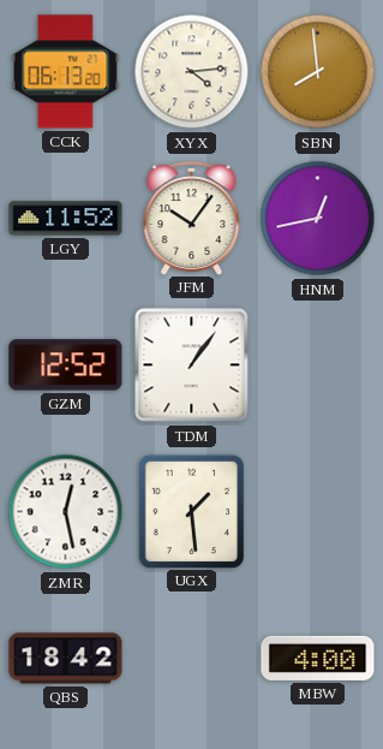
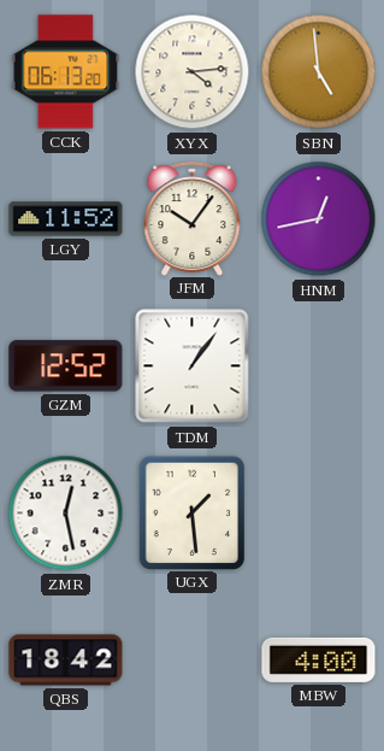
SBN: 7:59 -> 4:59 (319, 72)
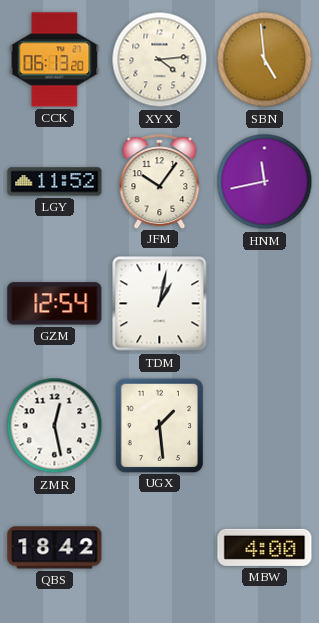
HNM: 12:43 -> 11:43 (265, 182)
GZM: 12:52 -> 12:54 (55, 304)
TDM: 1:06 -> 1:02 (160, 304)
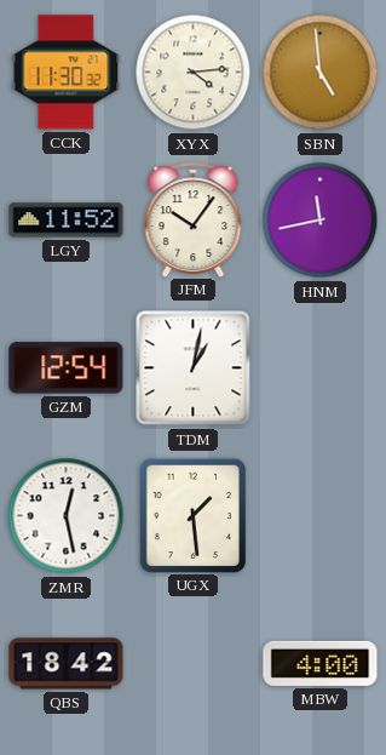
CCK: 06:13 -> 11:30 (67, 73)
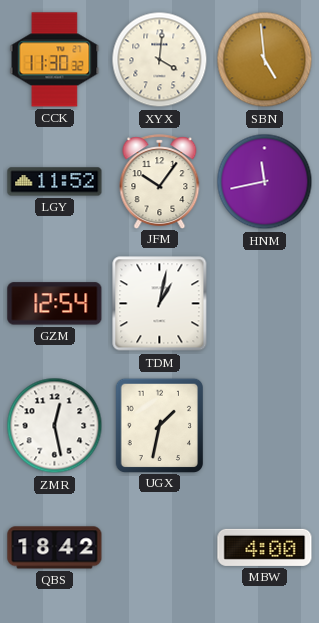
XYX: 4:14 -> 4:01 (160, 60)
UGX: 1:29 -> 1:32 (159, 425)
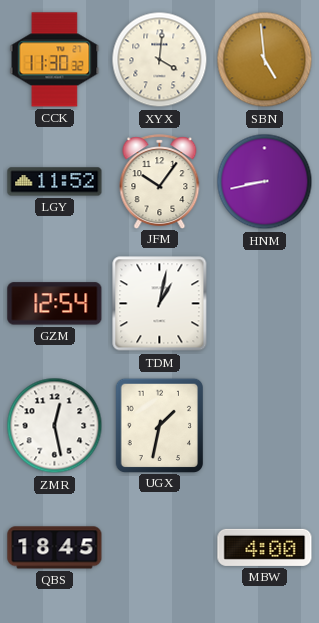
HNM: 11:43 -> 8:43 (265, 182)
QBS: 18:42 -> 18:45 (55, 548)
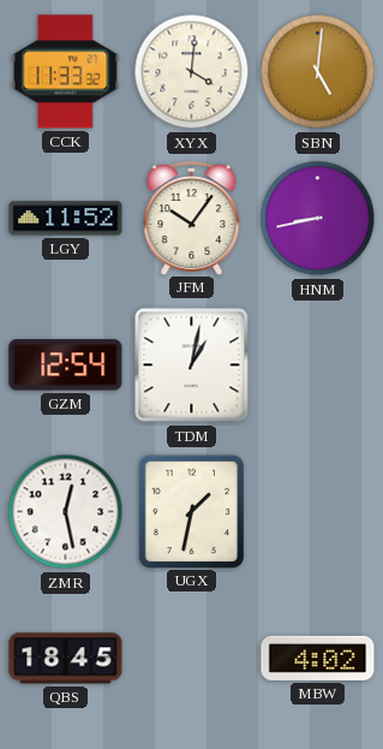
CCK: 11:30 -> 11:33 (66, 72)
SBN: 4:59 -> 5:01 (318, 72)
MBW: 4:00 -> 4:02 (318, 658)
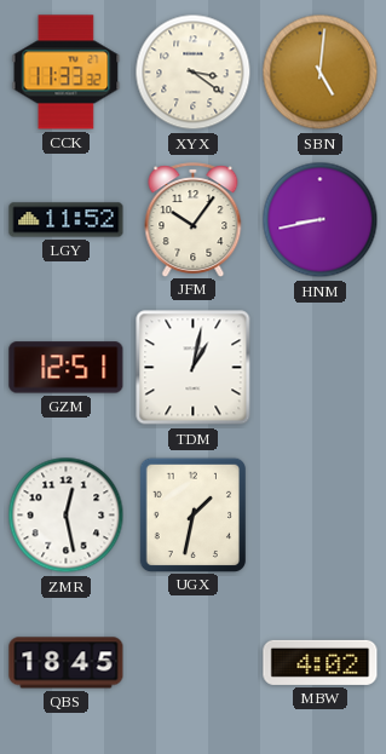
XYX: 4:01 -> 3:21 (194, 73)
GZM: 12:54 -> 12:51 (67, 368)
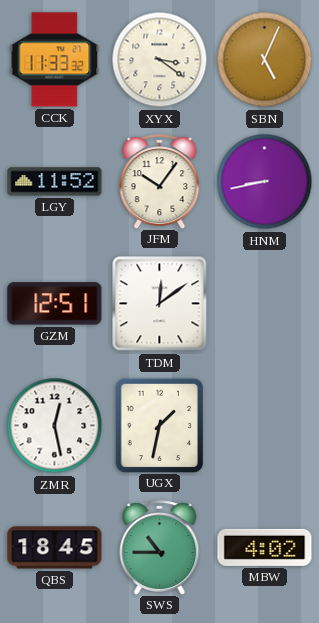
SBN: 5:01 -> 5:04 (265, 60)
TDM: 1:02 -> 12:09 (160, 304)
SWS: none -> 10:45 (160, 547)
